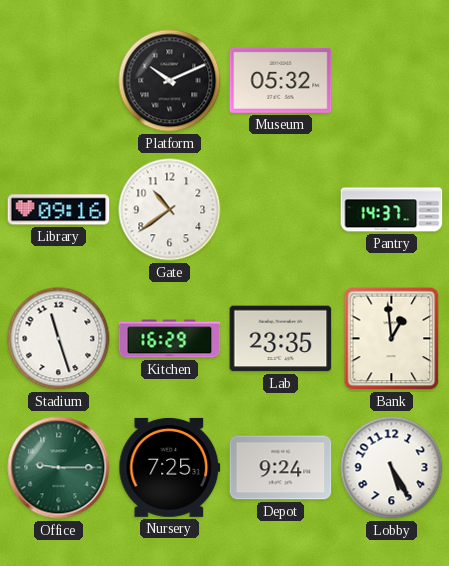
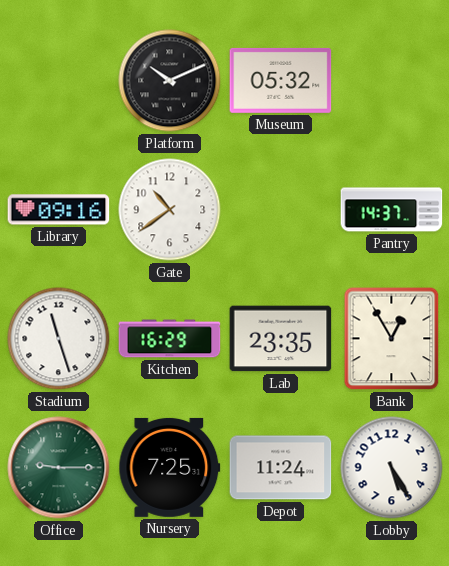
Bank: 12:59 -> 12:55 (392, 339)
Depot: 9:24 -> 11:24 (281, 468)
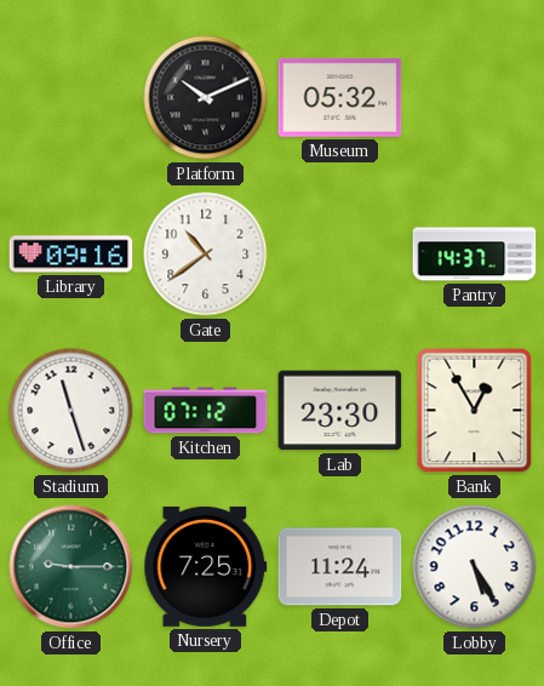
Kitchen: 16:29 -> 07:12 (206, 411)
Lab: 23:35 -> 23:30 (340, 411)
